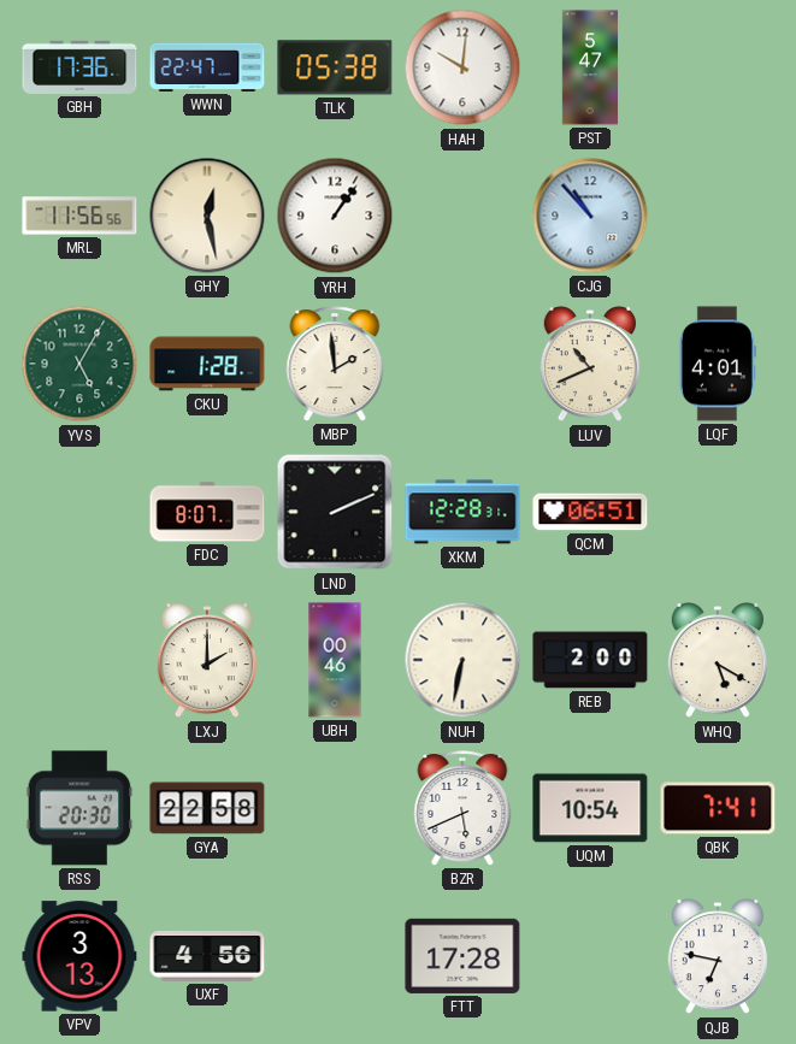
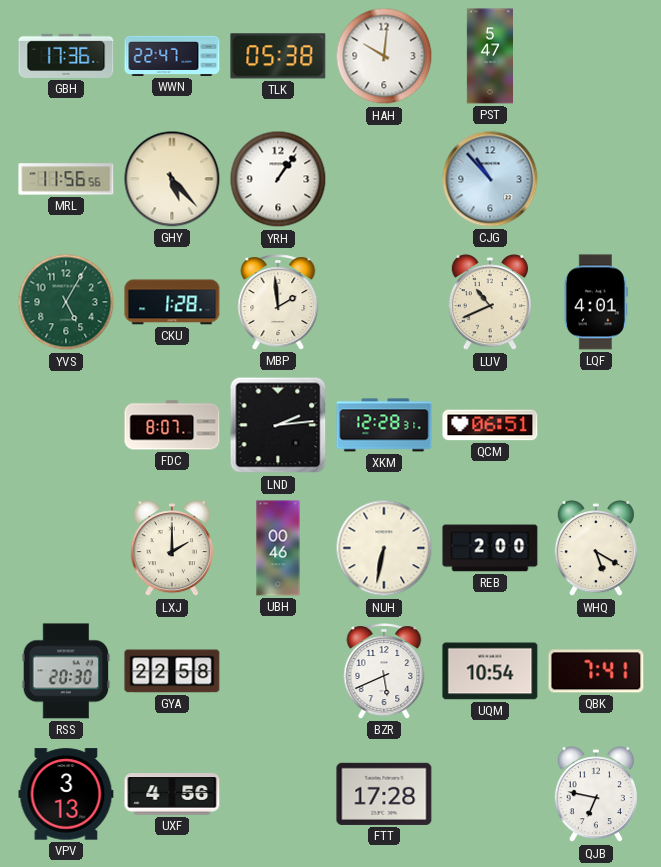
GHY: 12:28 -> 5:23 (172, 179)
LND: 2:11 -> 2:14 (278, 425)
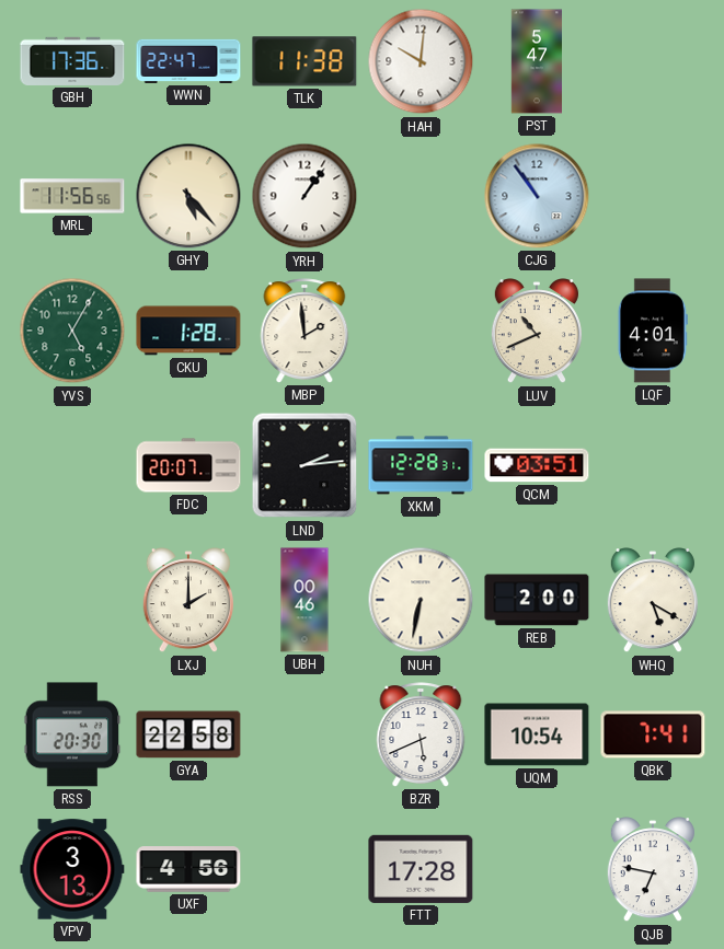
TLK: 05:38 -> 11:38 (304, 61)
CJG: 10:53 -> 10:54 (537, 196)
FDC: 8:07 -> 20:07 (188, 465)
QCM: 06:51 -> 03:51 (537, 465)
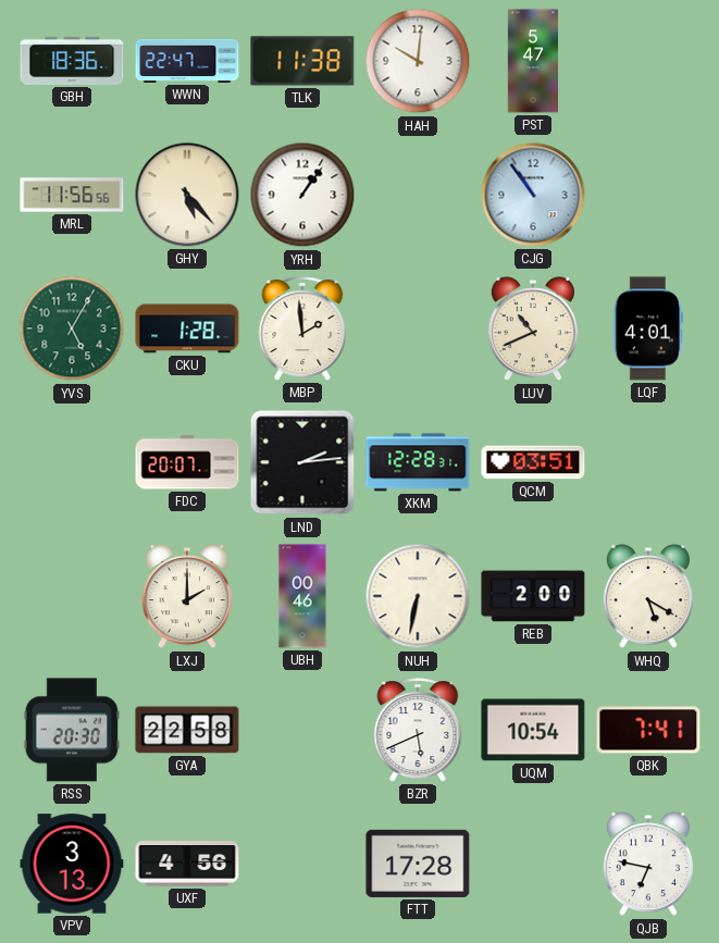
GBH: 17:36 -> 18:36 (72, 61)
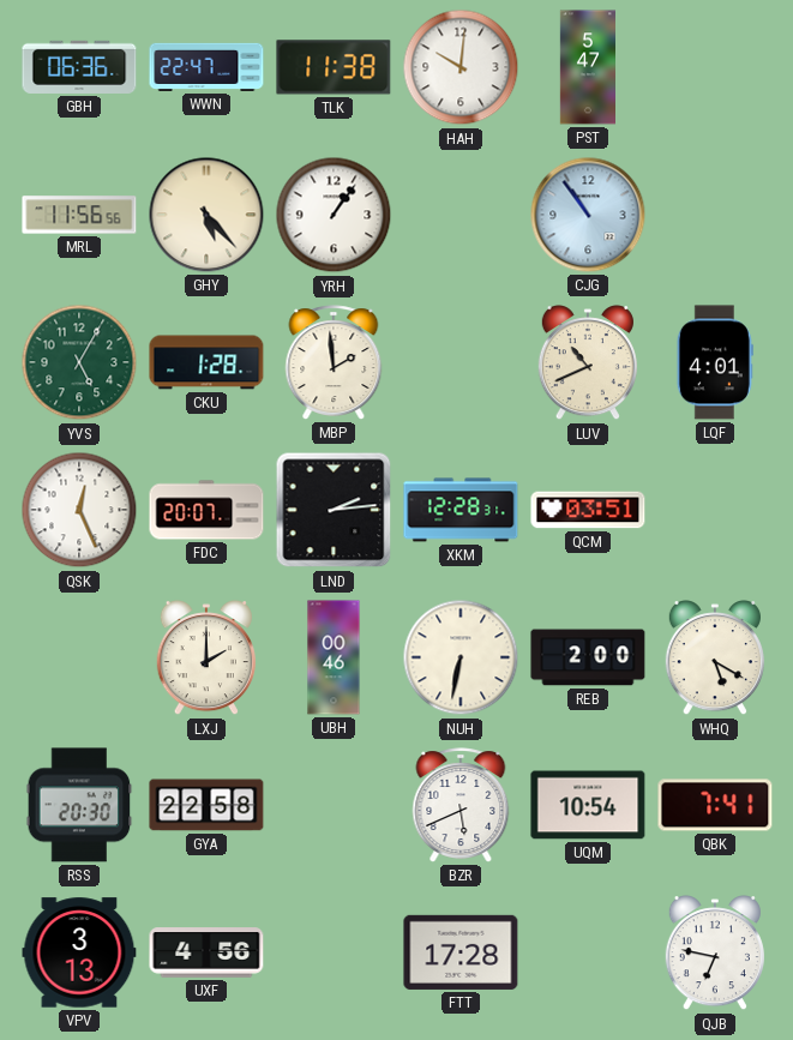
GBH: 18:36 -> 06:36 (79, 67)
QSK: none -> 12:26 (79, 510)
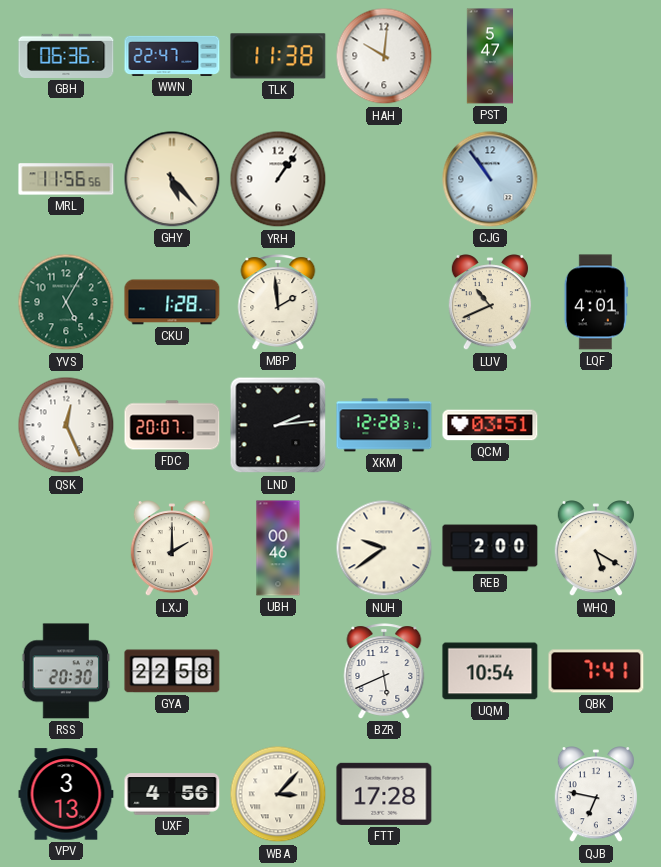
NUH: 6:32 -> 9:39 (384, 548)
WBA: none -> 3:07 (278, 794)
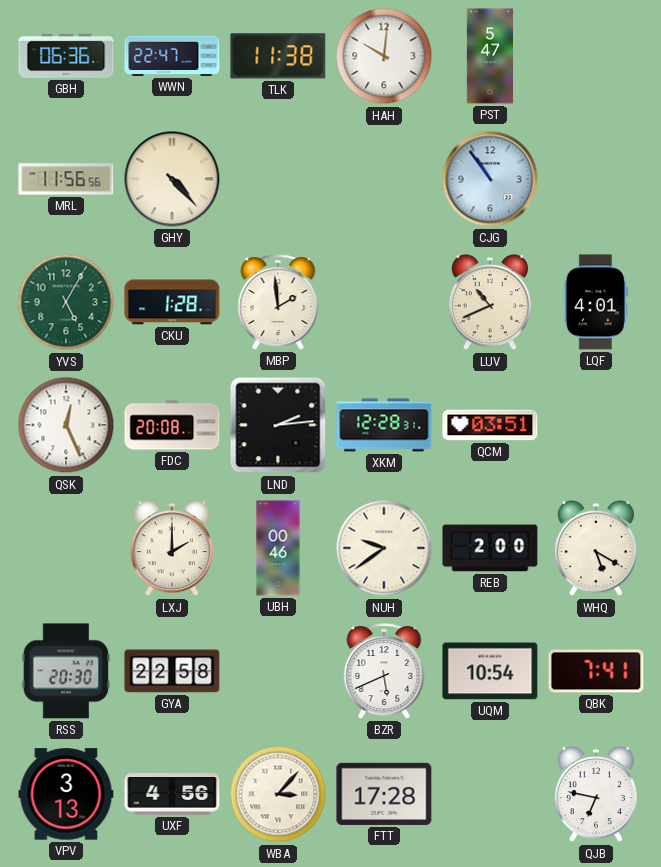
GHY: 5:23 -> 4:23 (172, 179)
YRH: 1:06 -> none (278, 179)
FDC: 20:07 -> 20:08 (172, 425)
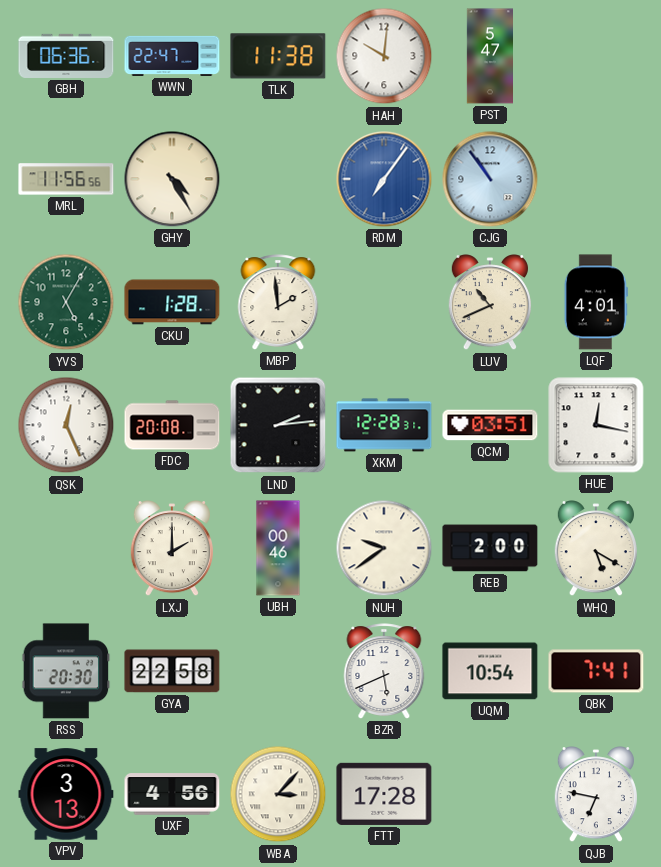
GHY: 4:23 -> 4:25 (172, 179)
RDM: none -> 7:06 (384, 179)
HUE: none -> 12:17 (596, 425)
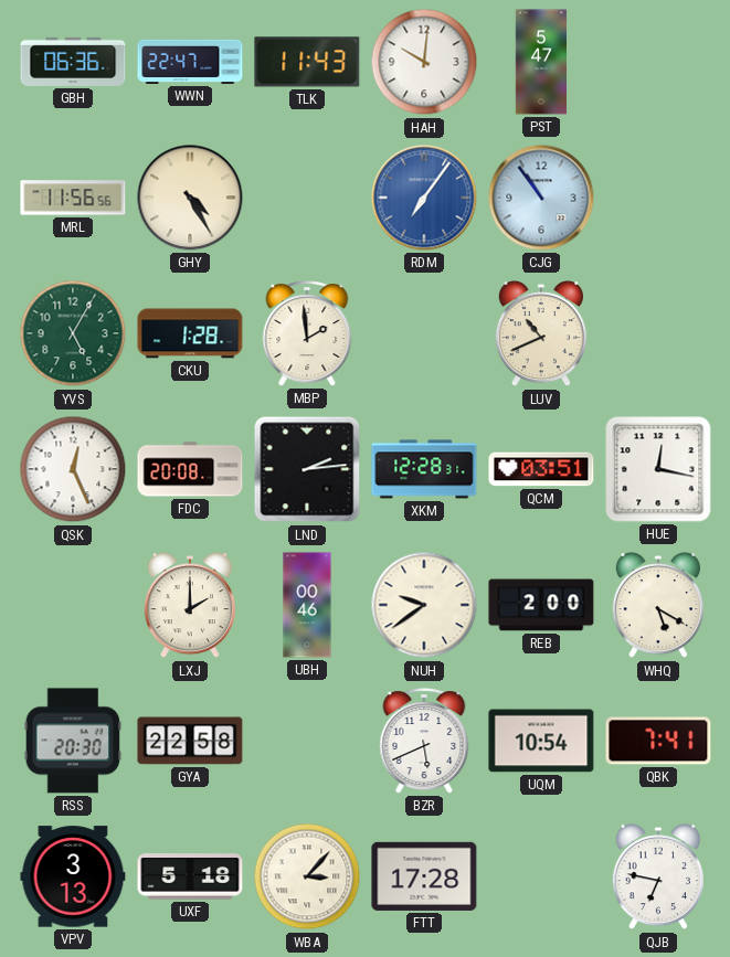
TLK: 11:38 -> 11:43 (307, 62)
LQF: 4:01 -> none (596, 302)
UXF: 4:56 -> 5:18 (190, 876)
